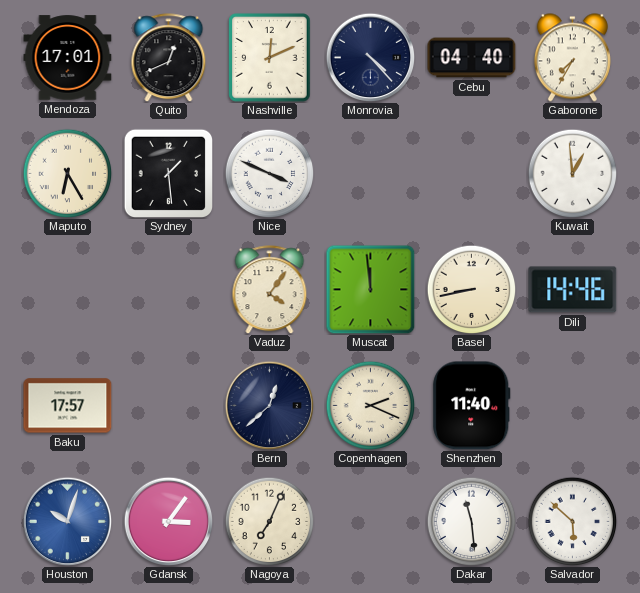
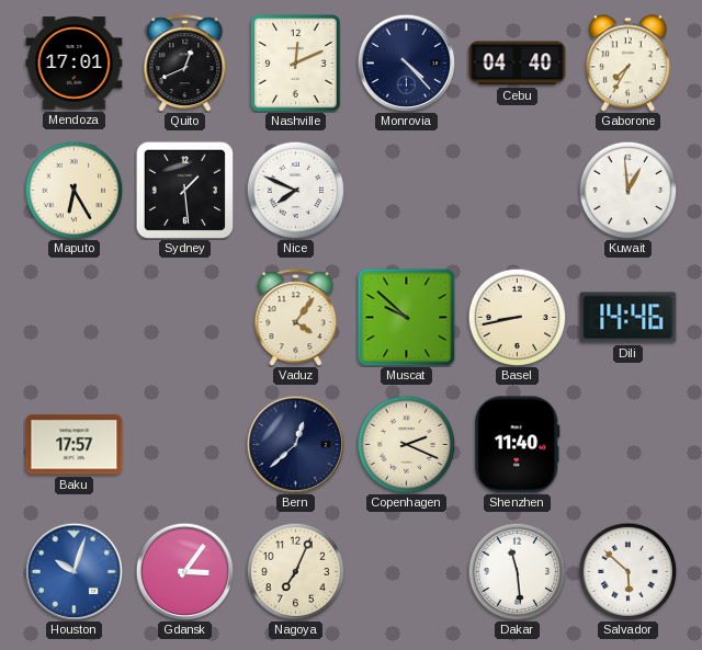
Nice: 3:49 -> 7:49 (295, 190)
Muscat: 11:59 -> 9:52 (406, 317)
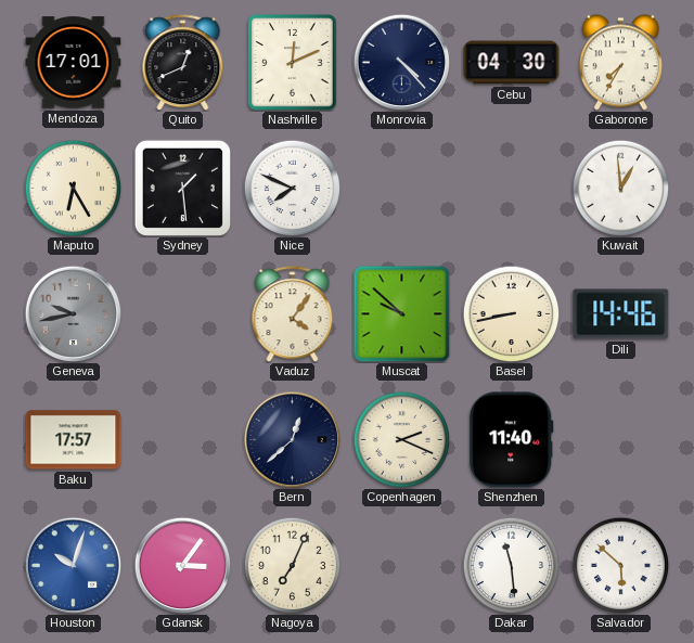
Cebu: 04:40 -> 04:30 (512, 63)
Geneva: none -> 9:43 (73, 313)
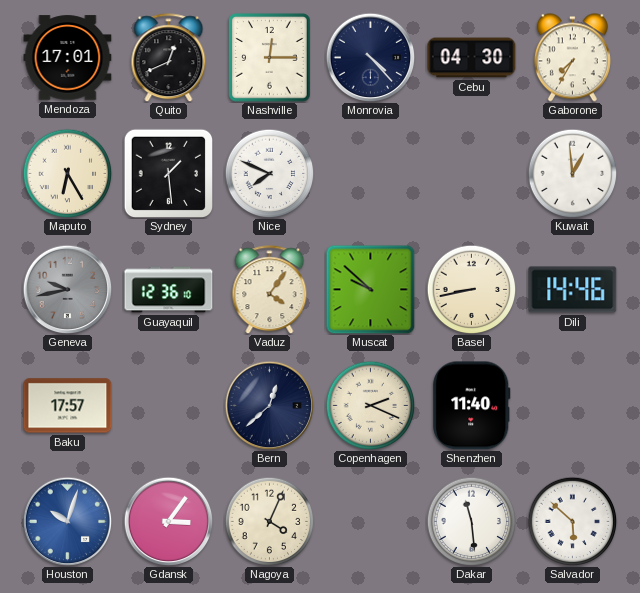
Nashville: 12:11 -> 12:15 (270, 58)
Guayaquil: none -> 12:36 (169, 290)
Nagoya: 7:04 -> 4:04 (269, 521)
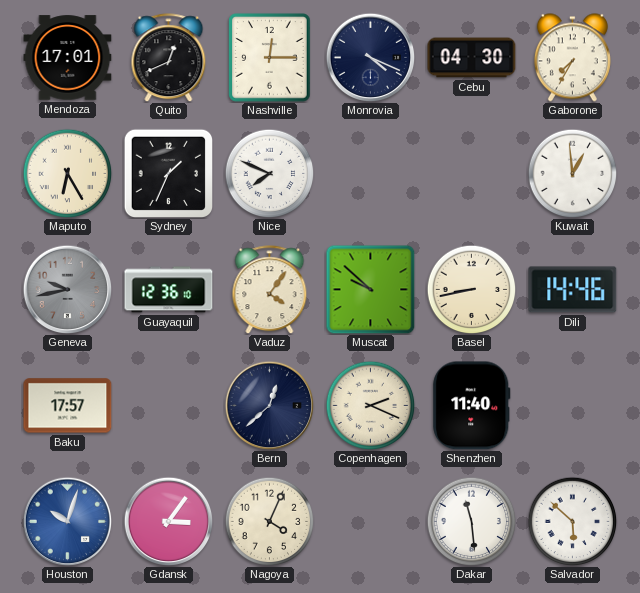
Monrovia: 4:23 -> 4:19 (370, 57)
Sydney: 1:29 -> 1:34 (168, 173)
